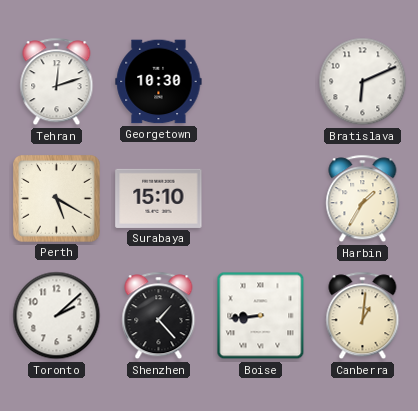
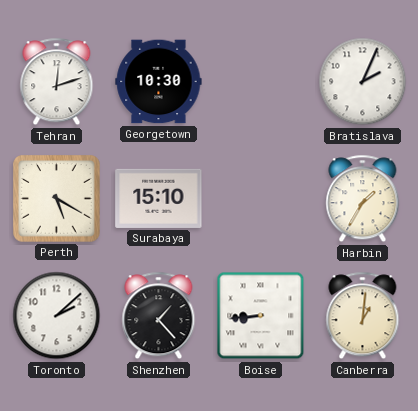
Bratislava: 6:11 -> 2:04 (363, 82)
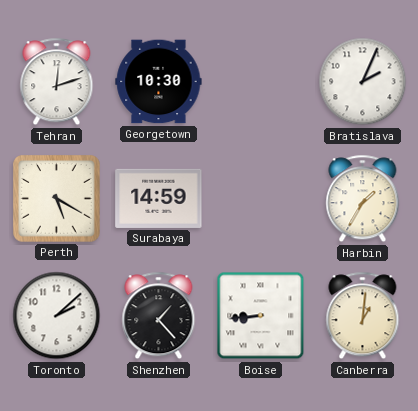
Surabaya: 15:10 -> 14:59 (159, 198)
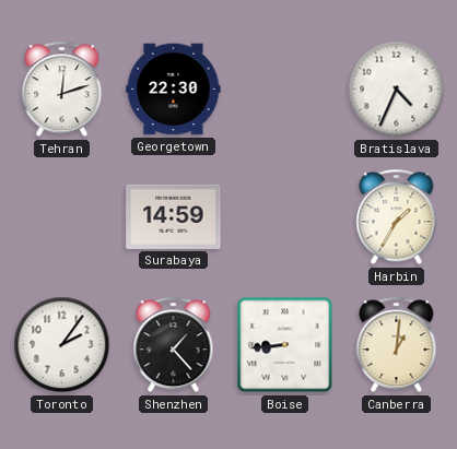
Georgetown: 10:30 -> 22:30 (174, 90)
Bratislava: 2:04 -> 4:34 (397, 90)
Perth: 5:20 -> none (57, 199)
Toronto: 2:08 -> 2:06 (62, 345)
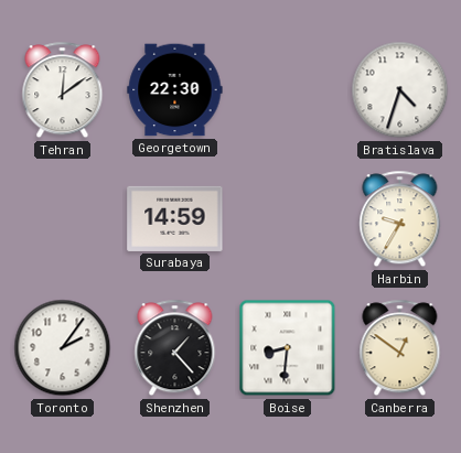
Tehran: 12:12 -> 12:09 (63, 90)
Bratislava: 4:34 -> 4:33 (400, 90)
Harbin: 1:35 -> 9:35 (400, 219)
Boise: 8:44 -> 8:31 (288, 348)
Canberra: 1:01 -> 12:51 (400, 348)
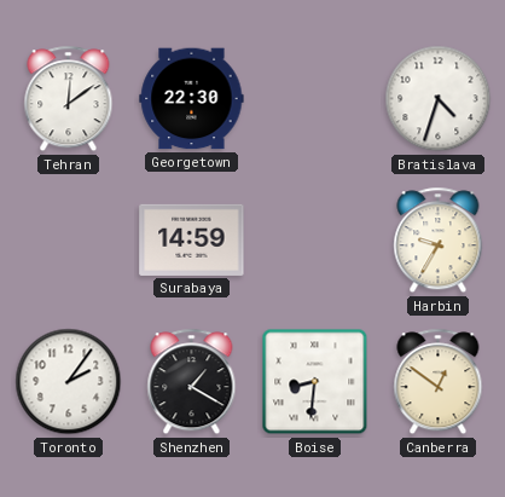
Shenzhen: 1:23 -> 1:20 (192, 382)
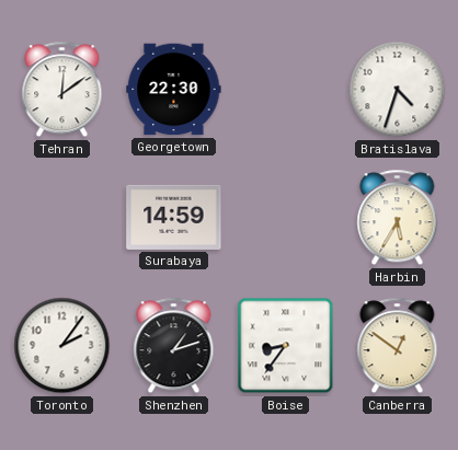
Harbin: 9:35 -> 5:35 (398, 218)
Shenzhen: 1:20 -> 1:12 (174, 346)
Boise: 8:31 -> 8:36 (286, 346)
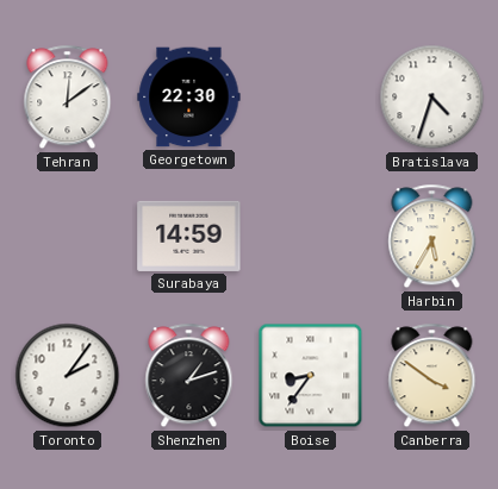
Canberra: 12:51 -> 3:51 (432, 376)
